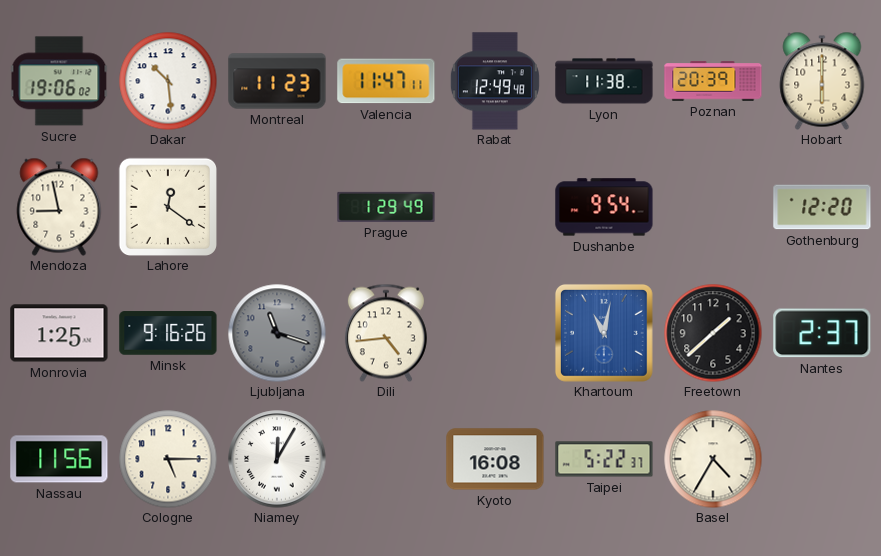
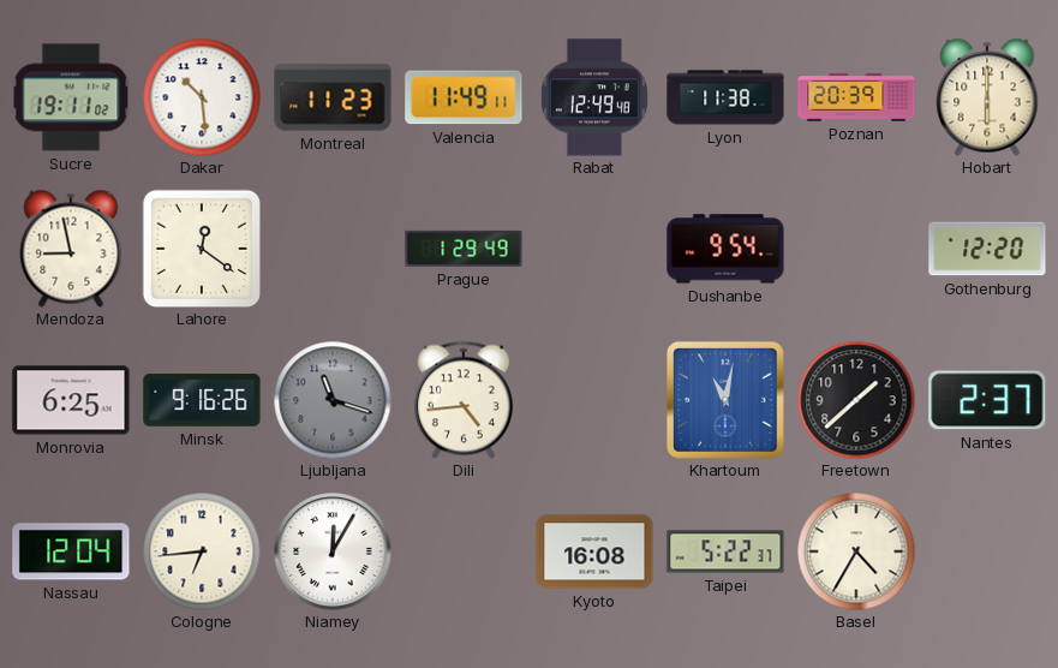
Sucre: 19:06 -> 19:11 (71, 97)
Valencia: 11:47 -> 11:49 (464, 97)
Monrovia: 1:25 -> 6:25 (71, 400)
Nassau: 11:56 -> 12:04 (71, 551)
Cologne: 5:15 -> 6:44 (202, 551)
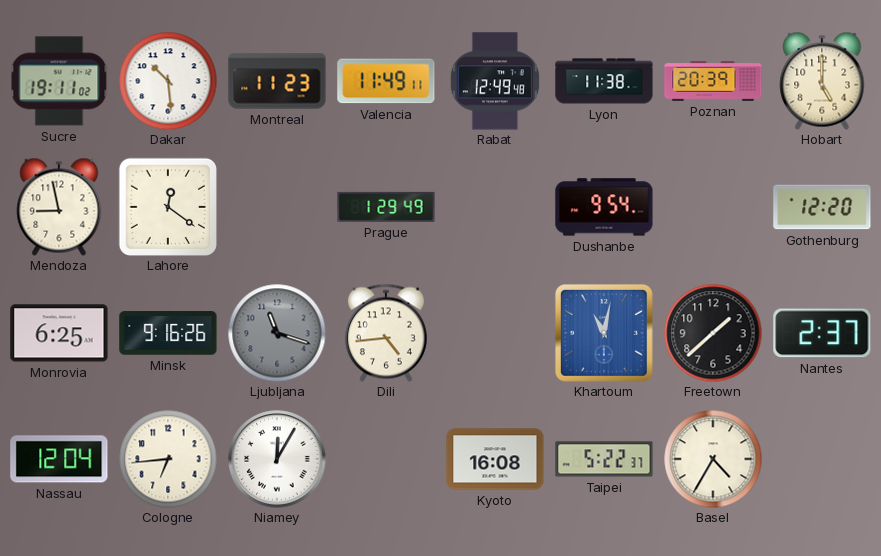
Hobart: 6:00 -> 5:00 (822, 81)
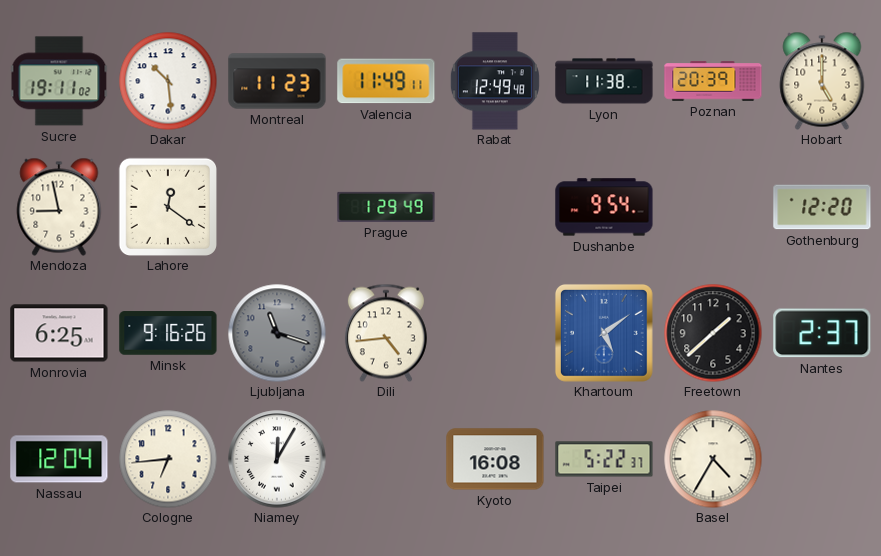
Khartoum: 11:02 -> 5:09 (604, 333)
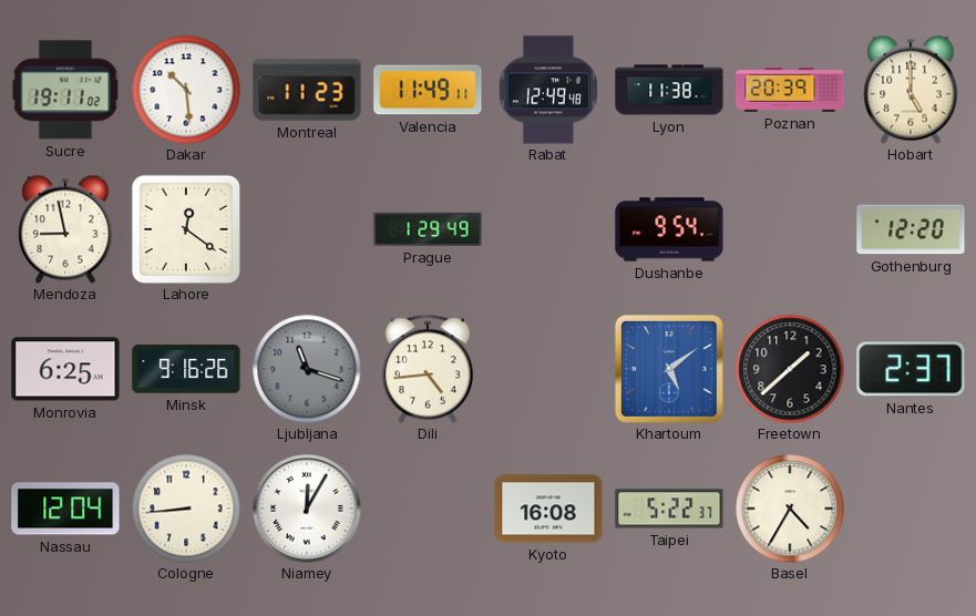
Cologne: 6:44 -> 8:44 (186, 509)
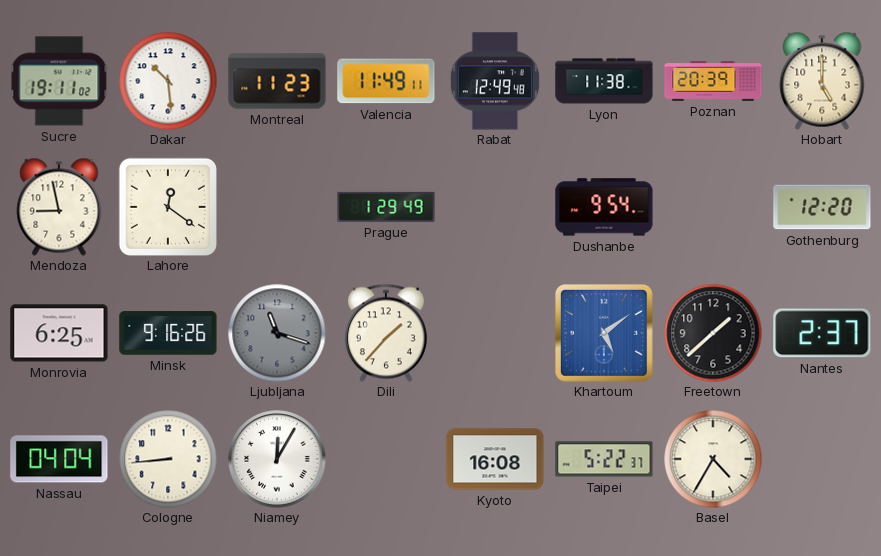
Dili: 4:44 -> 1:37 (386, 333)
Nassau: 12:04 -> 04:04 (59, 459)
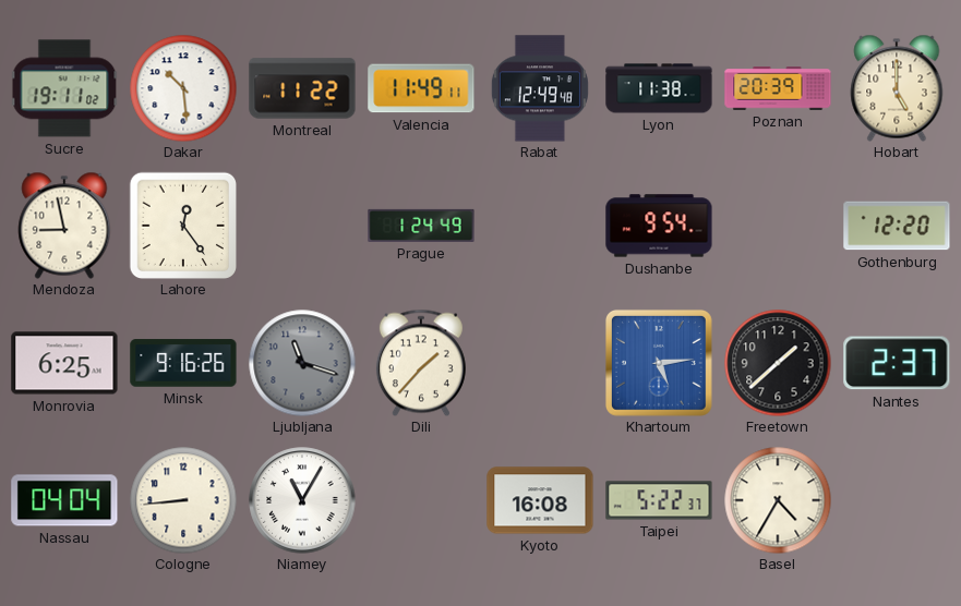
Montreal: 11:23 -> 11:22 (302, 88)
Lahore: 12:21 -> 12:24 (182, 225)
Prague: 1:29 -> 1:24 (421, 226)
Khartoum: 5:09 -> 5:14 (659, 363)
Niamey: 12:05 -> 11:05 (302, 500)
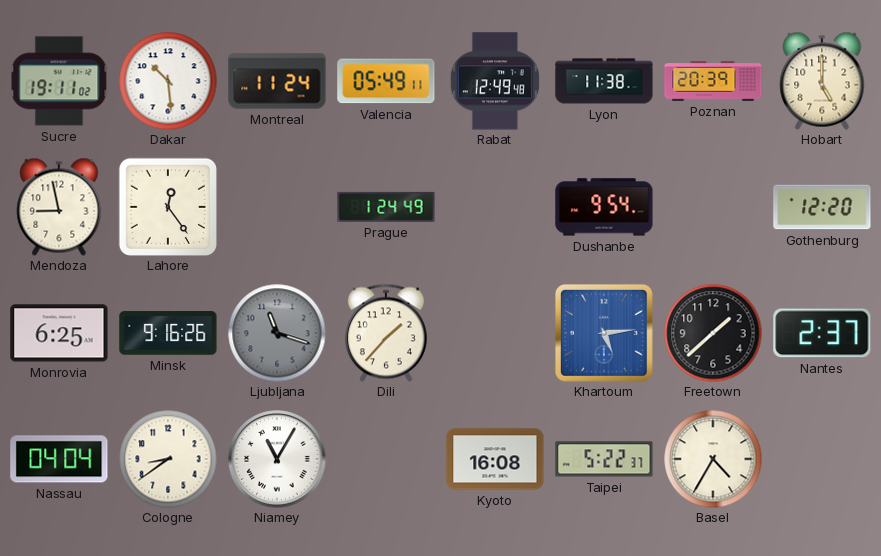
Montreal: 11:22 -> 11:24 (277, 81)
Valencia: 11:49 -> 05:49 (386, 81)
Cologne: 8:44 -> 8:39 (168, 459)
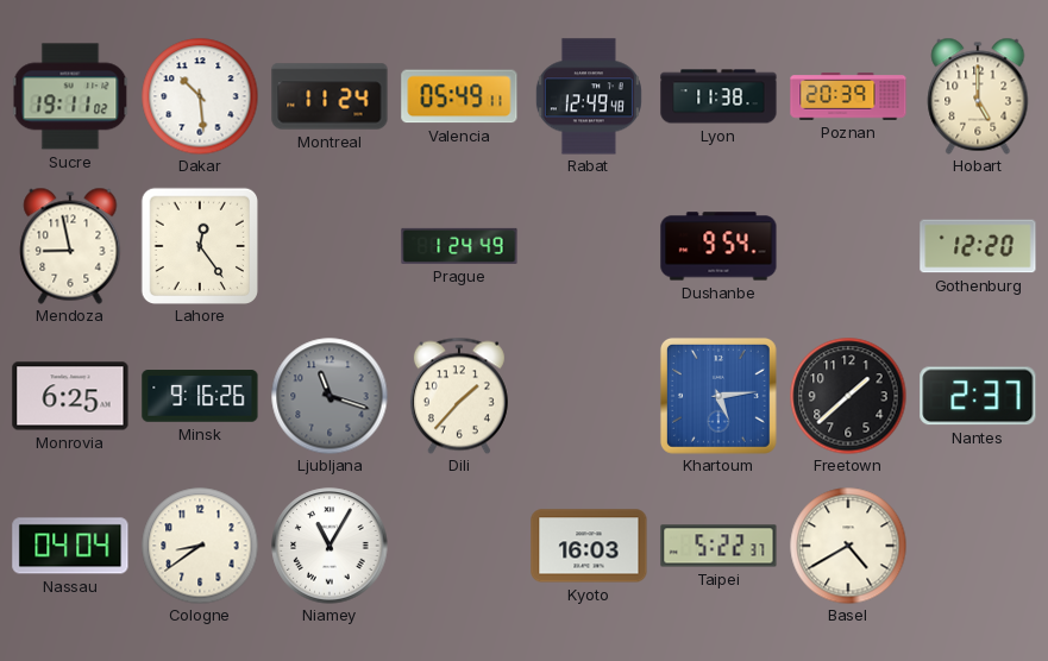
Kyoto: 16:08 -> 16:03 (589, 546)
Basel: 4:35 -> 4:40 (848, 546)
